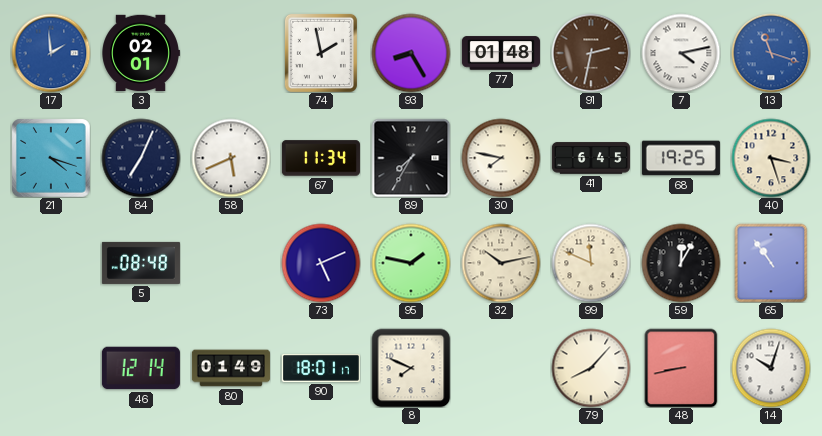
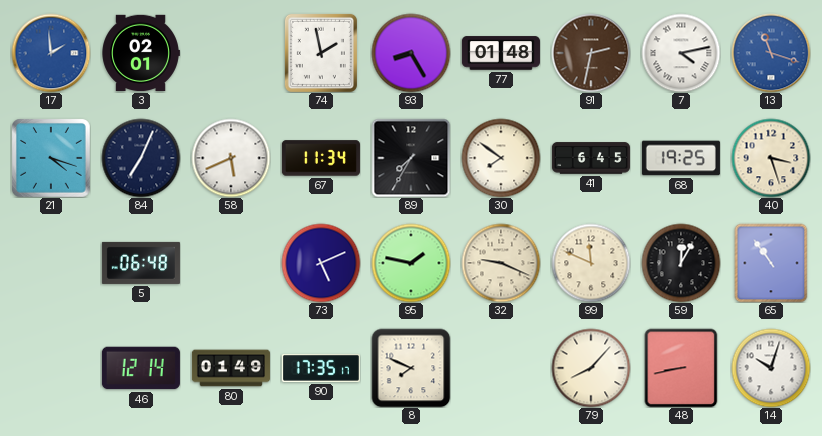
30: 7:47 -> 7:51 (501, 158)
5: 08:48 -> 06:48 (141, 263)
32: 10:13 -> 9:19 (501, 263)
90: 18:01 -> 17:35 (321, 369)
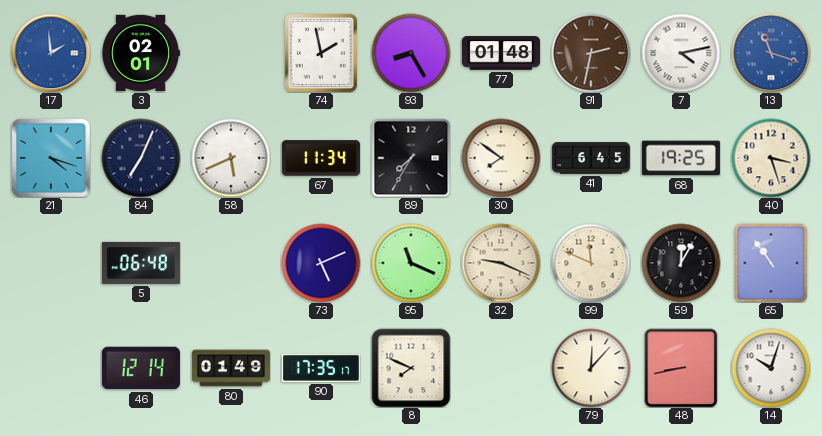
95: 1:47 -> 11:19 (411, 263)
79: 8:07 -> 12:07 (591, 368)
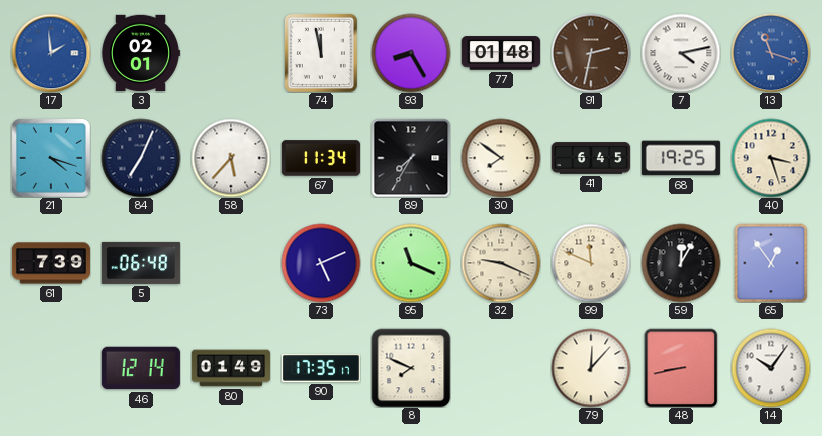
74: 1:58 -> 11:58 (321, 53)
58: 5:41 -> 5:37 (231, 158)
61: none -> 7:39 (51, 263)
65: 10:54 -> 12:54 (771, 263)
14: 10:03 -> 10:06 (771, 368)
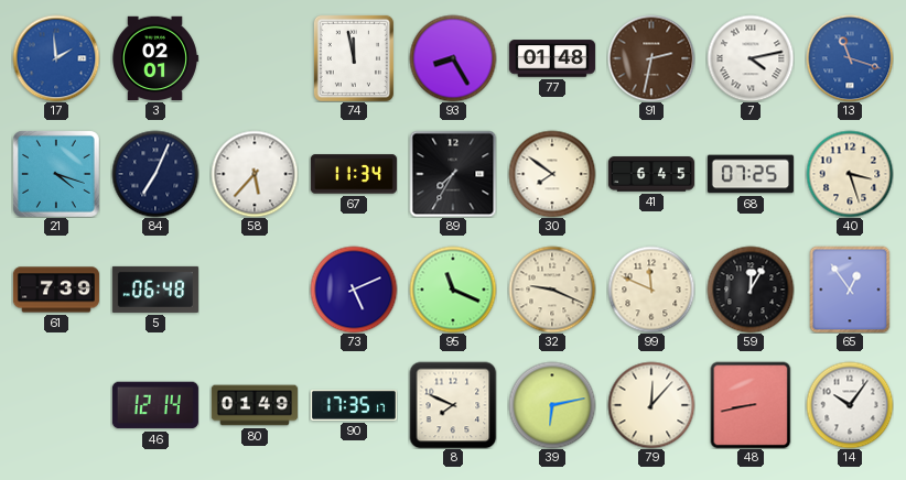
68: 19:25 -> 07:25 (751, 174)
39: none -> 6:13 (552, 405)
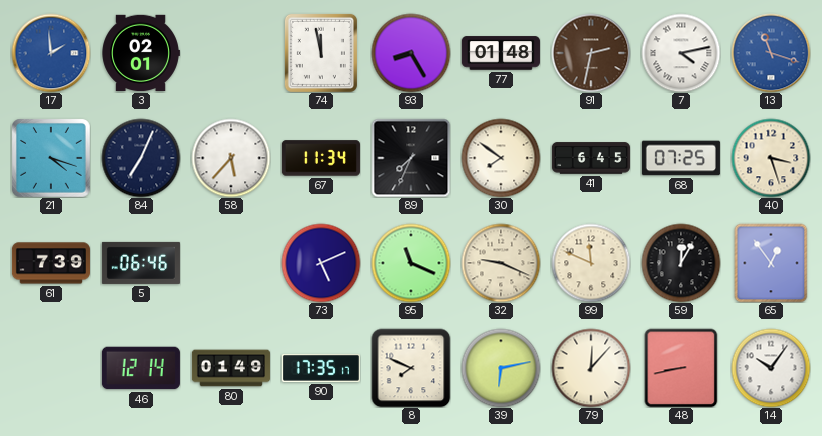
89: 7:35 -> 7:34 (411, 158)
5: 06:48 -> 06:46 (141, 263)
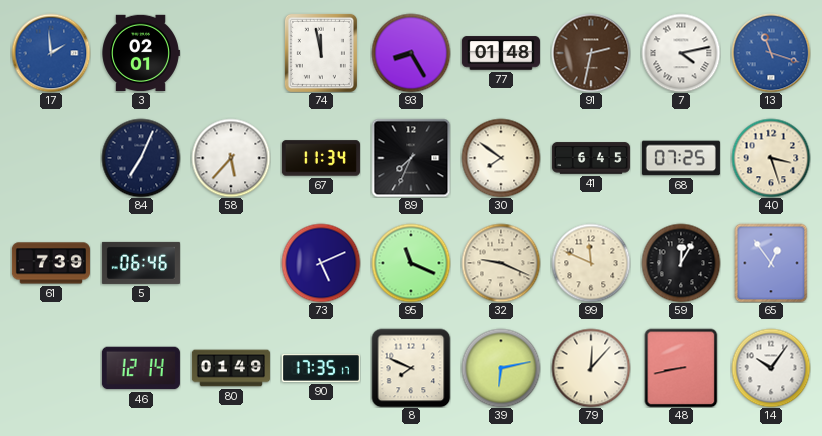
21: 4:18 -> none (51, 158)
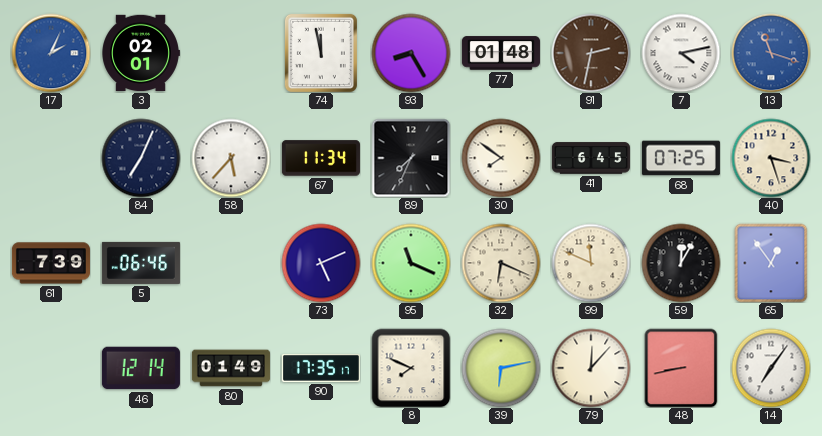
17: 1:59 -> 2:04 (51, 53)
32: 9:19 -> 6:19 (501, 263)
14: 10:06 -> 7:06 (771, 368)
